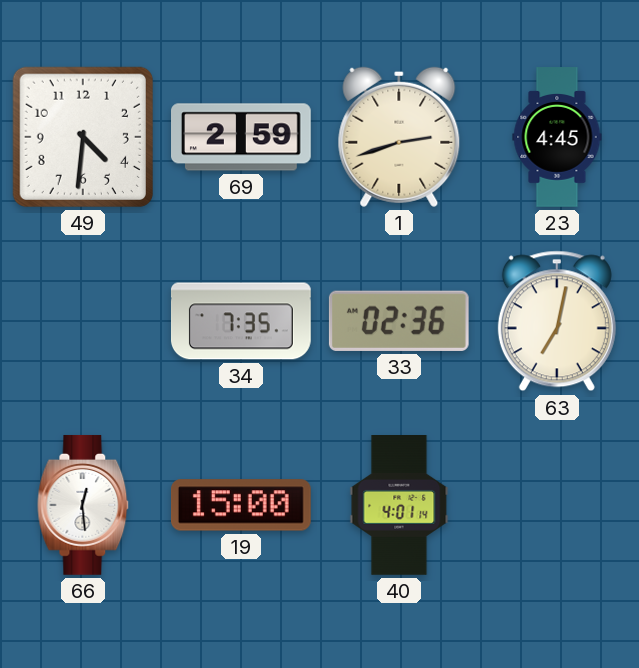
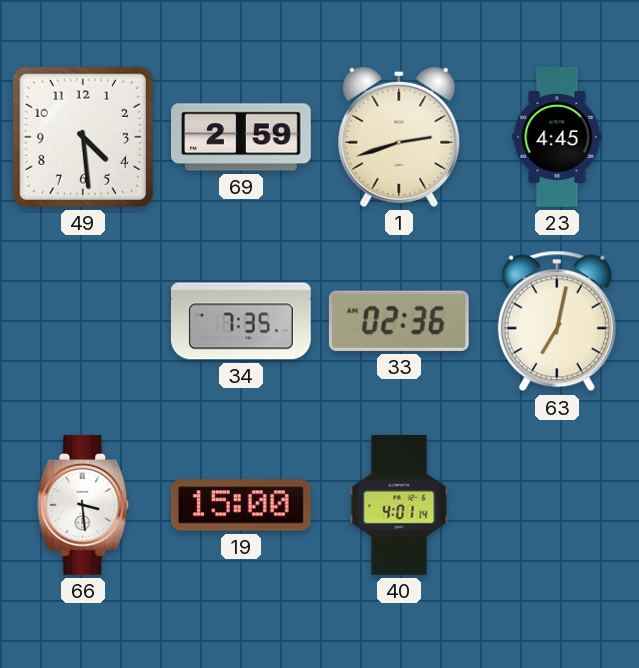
49: 4:31 -> 4:29 (83, 137)
66: 12:29 -> 3:29 (83, 505)
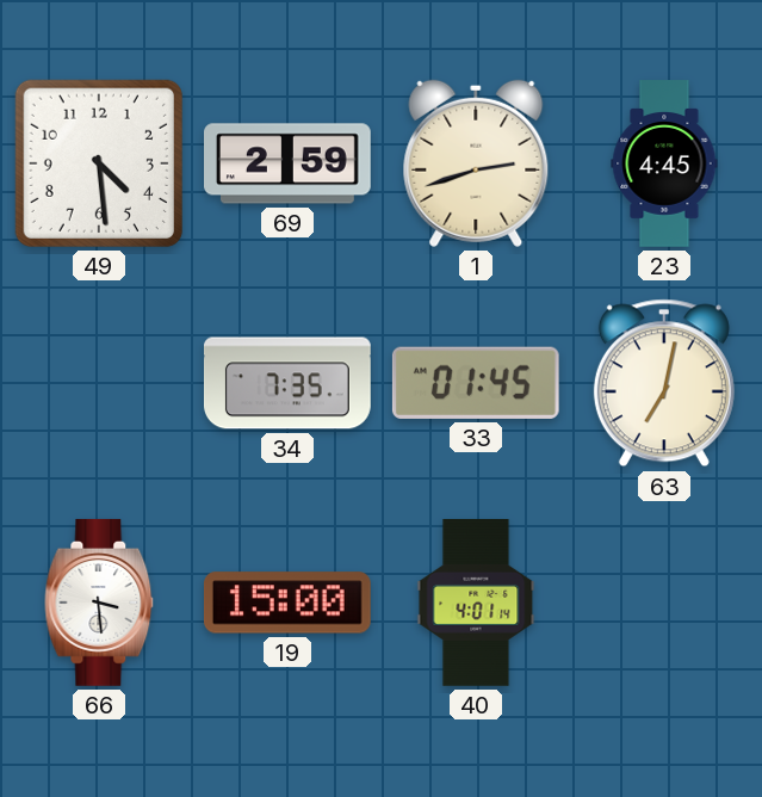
33: 02:36 -> 01:45 (476, 383)
